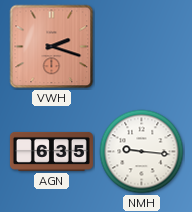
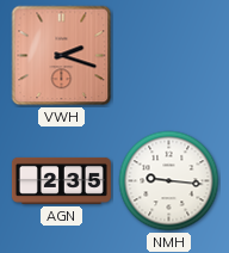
AGN: 6:35 -> 2:35 (61, 180)
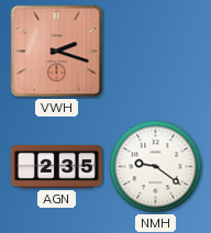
NMH: 9:16 -> 9:21 (156, 167)
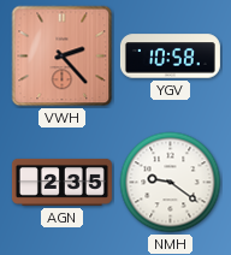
VWH: 2:18 -> 2:23 (63, 57)
YGV: none -> 10:58 (170, 57)
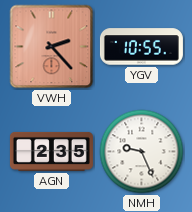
YGV: 10:58 -> 10:55 (141, 47)
NMH: 9:21 -> 9:26 (142, 152)
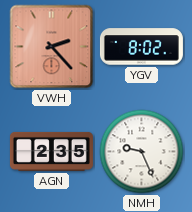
YGV: 10:55 -> 8:02 (141, 47)
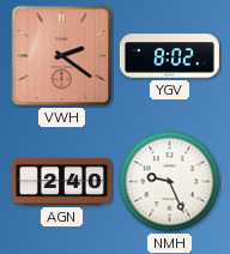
VWH: 2:23 -> 2:21 (62, 56)
AGN: 2:35 -> 2:40 (61, 181)
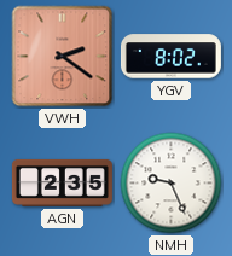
AGN: 2:40 -> 2:35 (62, 182)
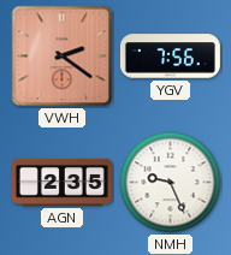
YGV: 8:02 -> 7:56 (170, 57)
